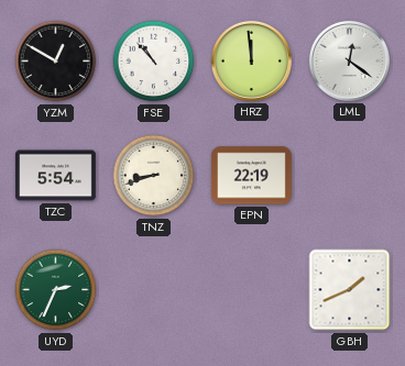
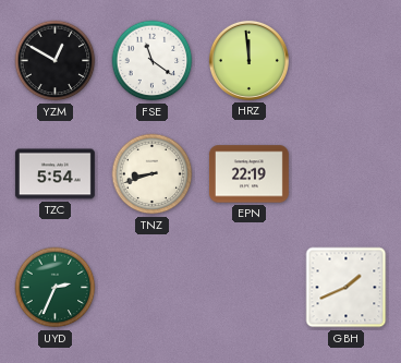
FSE: 10:53 -> 11:21 (153, 61)
LML: 12:21 -> none (349, 60)
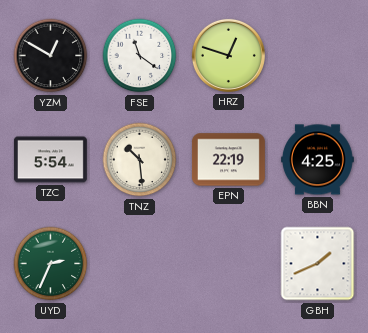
HRZ: 11:59 -> 12:48 (228, 55)
TNZ: 8:42 -> 10:29 (140, 160)
BBN: none -> 4:25 (317, 160)
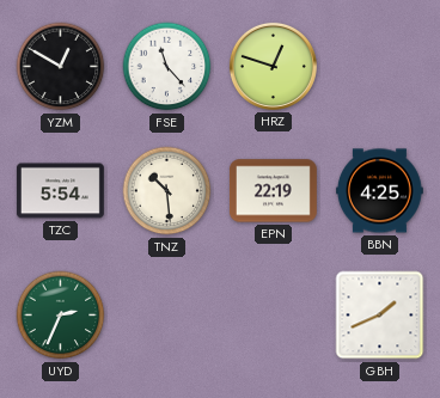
FSE: 11:21 -> 11:23 (167, 67)
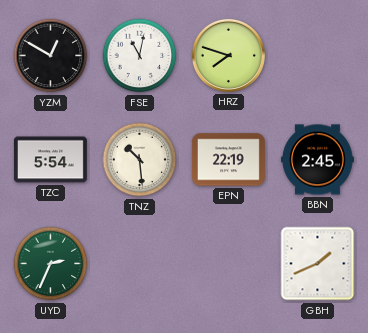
FSE: 11:23 -> 11:02 (140, 56)
HRZ: 12:48 -> 7:48 (228, 55)
BBN: 4:25 -> 2:45 (317, 160)
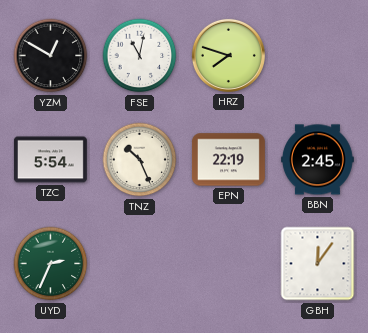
TNZ: 10:29 -> 10:26 (140, 160)
GBH: 1:41 -> 12:06 (318, 264)
